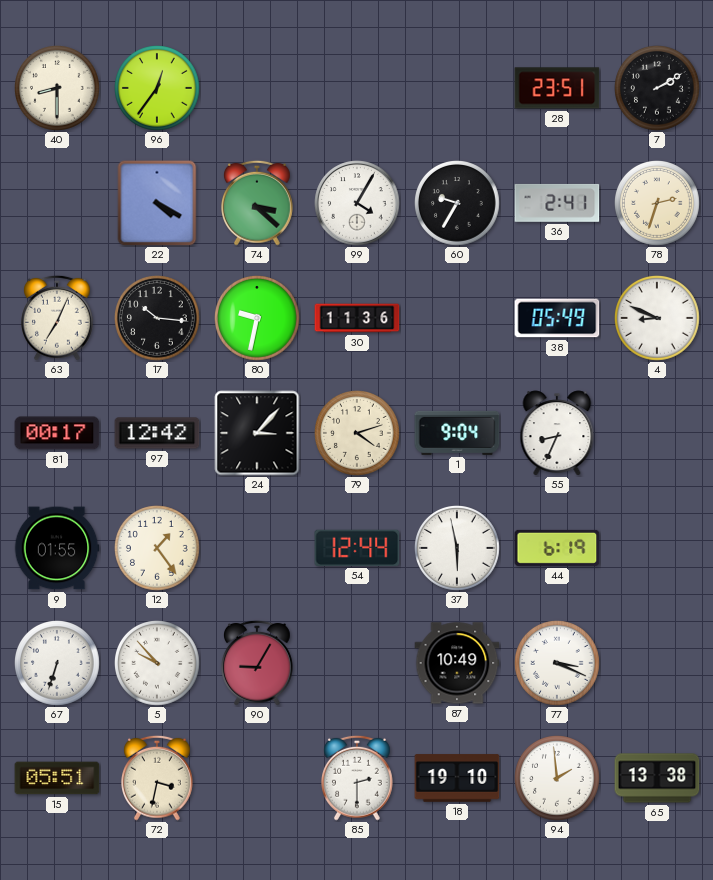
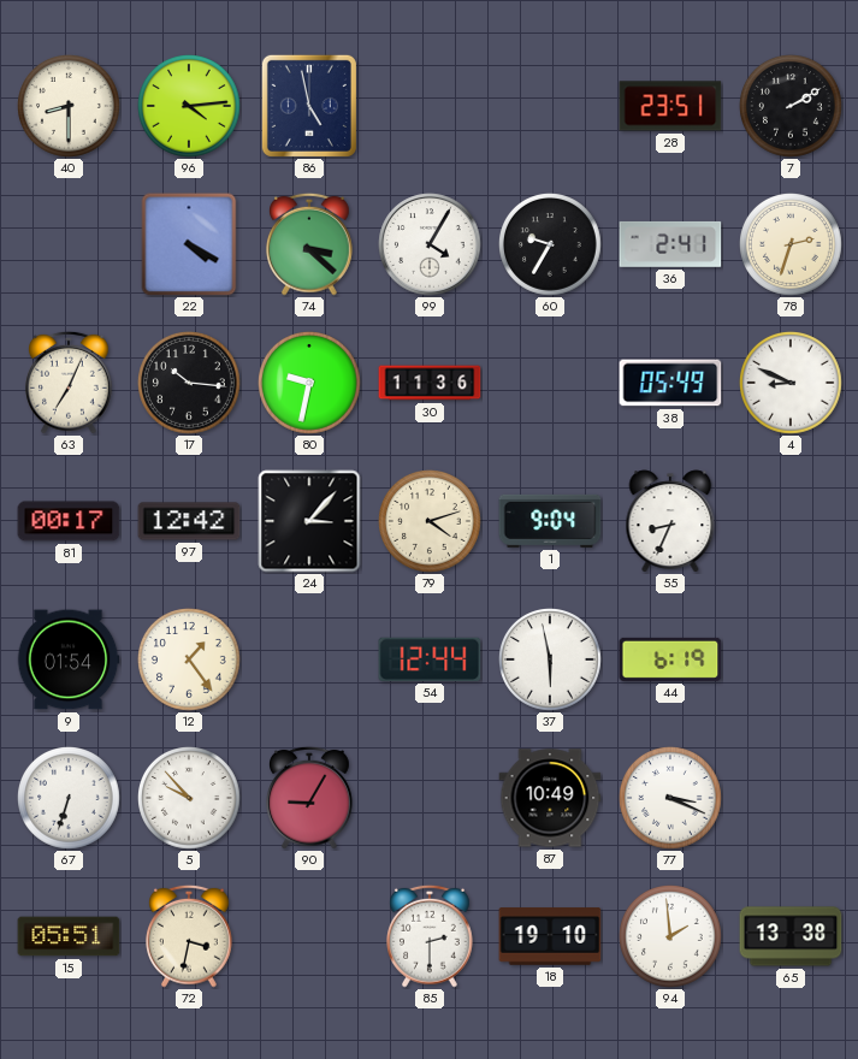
96: 12:36 -> 4:14 (190, 107)
86: none -> 4:58 (309, 106)
9: 01:55 -> 01:54 (69, 659)
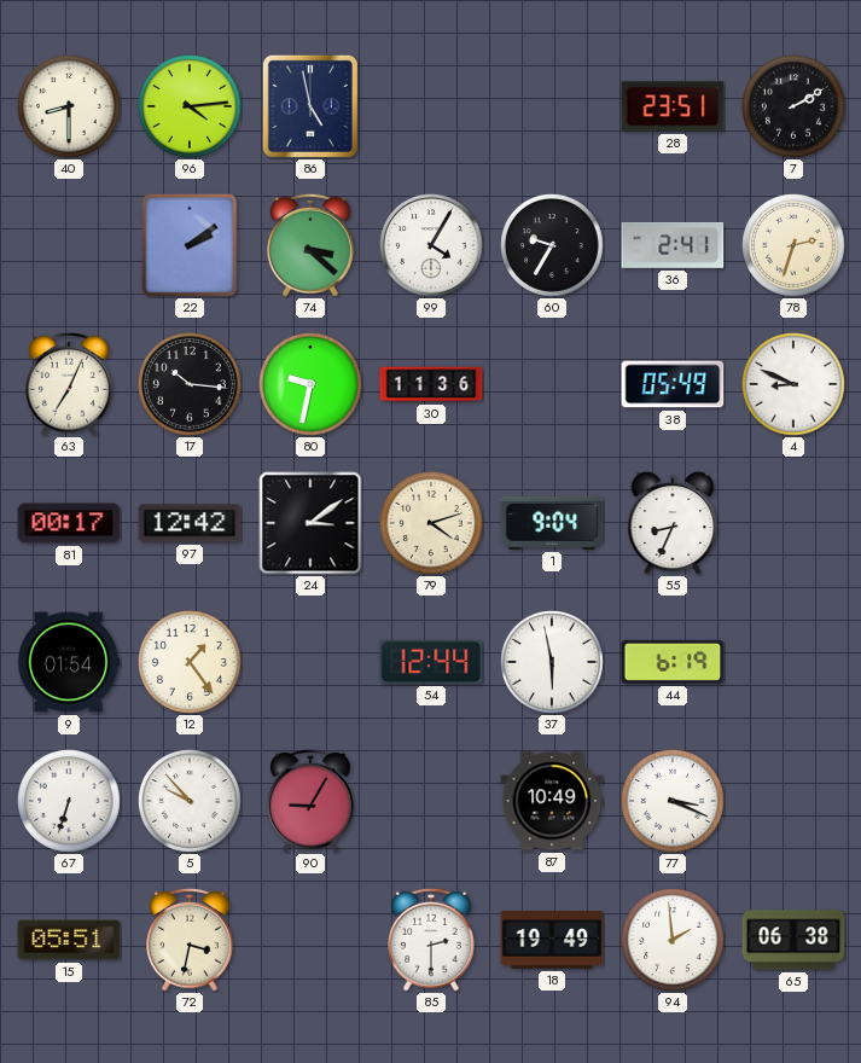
22: 4:20 -> 2:09 (190, 245)
24: 3:07 -> 3:09 (310, 523)
18: 19:10 -> 19:49 (552, 940)
65: 13:38 -> 06:38 (793, 940)
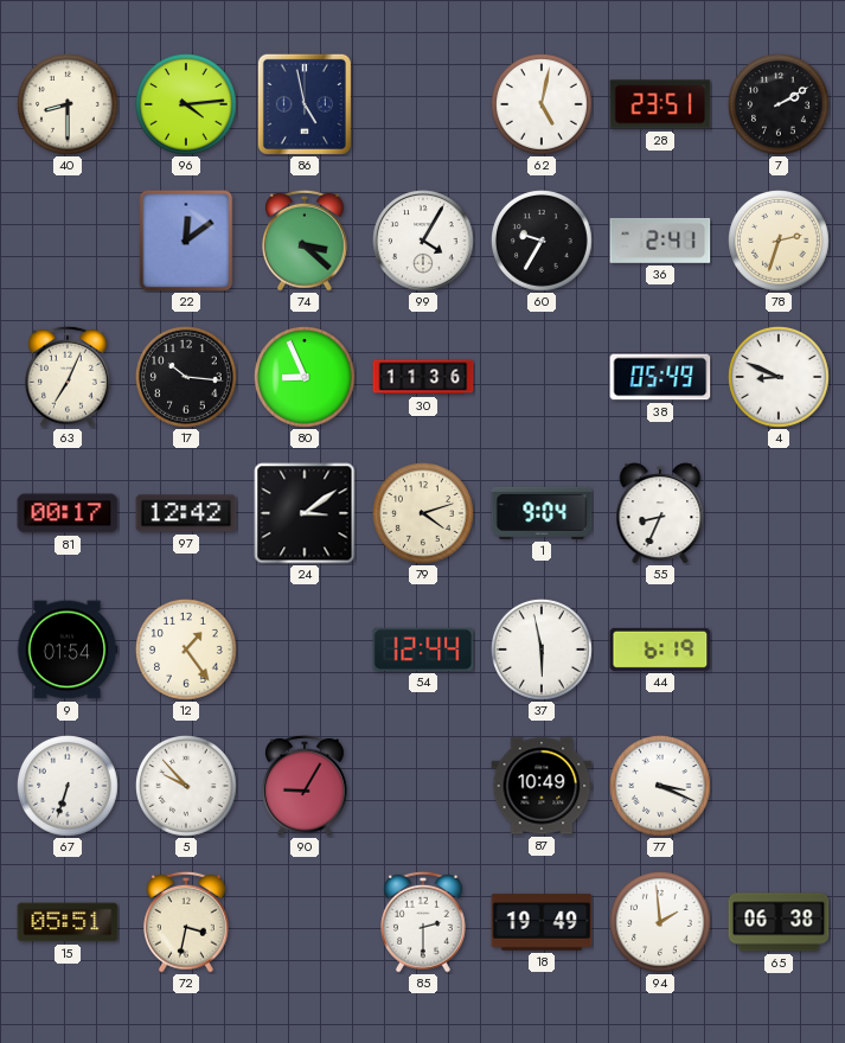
62: none -> 5:02 (543, 105)
22: 2:09 -> 12:09 (186, 241)
80: 9:32 -> 8:56 (306, 378)
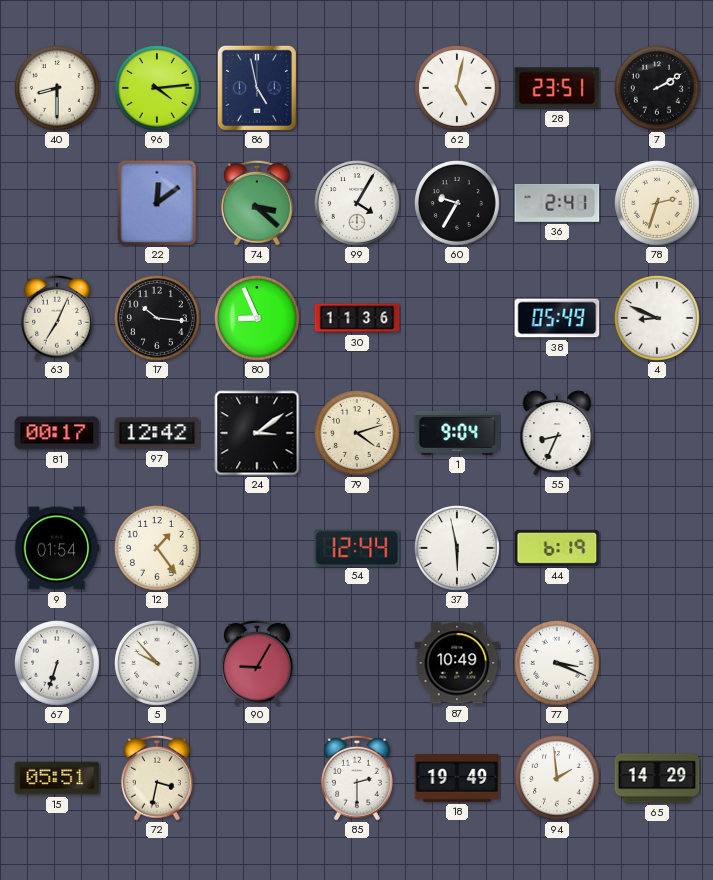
65: 06:38 -> 14:29 (657, 778)
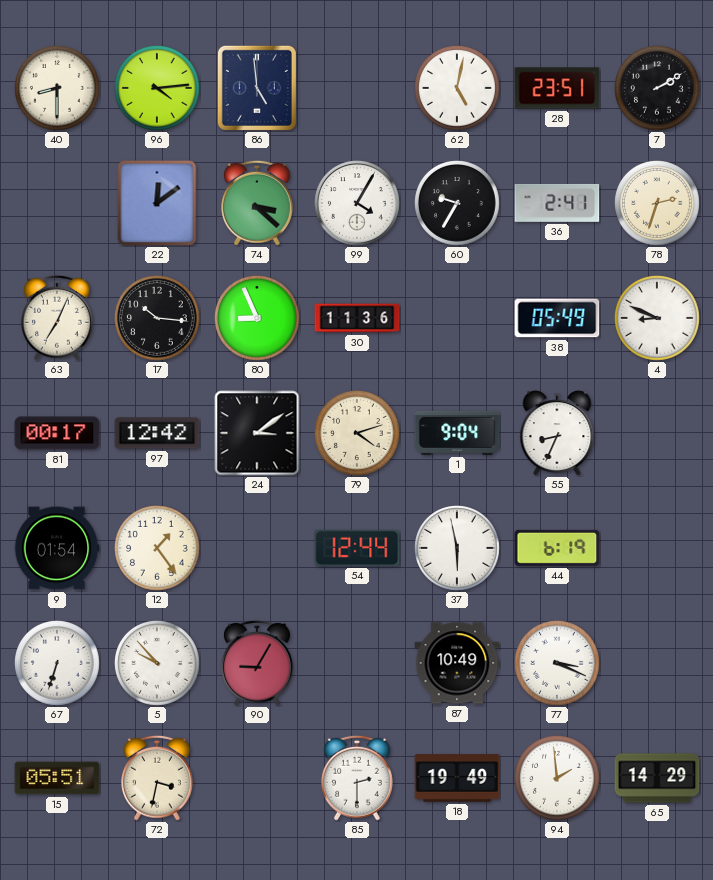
86: 4:58 -> 4:59 (257, 88)
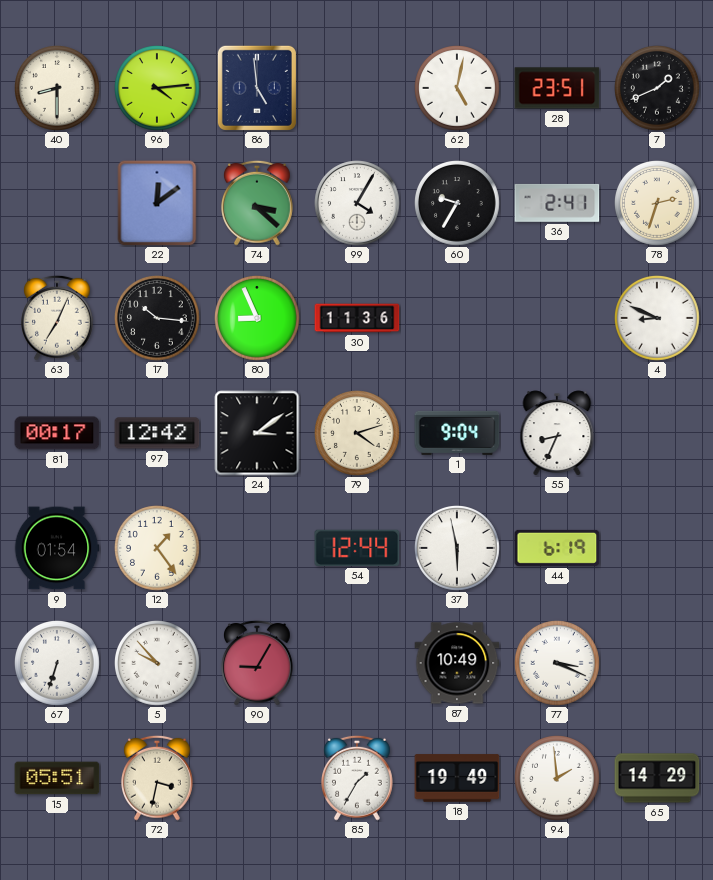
7: 2:10 -> 1:41 (658, 89)
38: 05:49 -> none (557, 318)
85: 2:30 -> 1:35 (358, 778)
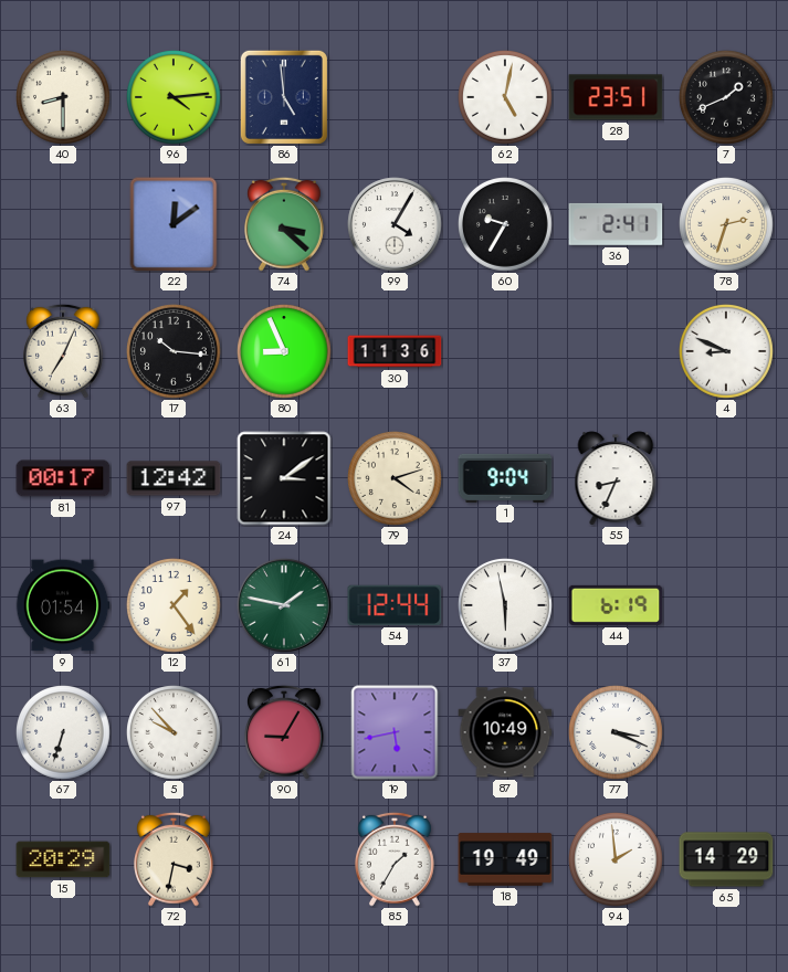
61: none -> 1:47 (284, 605)
19: none -> 5:43 (395, 732)
15: 05:51 -> 20:29 (63, 859)
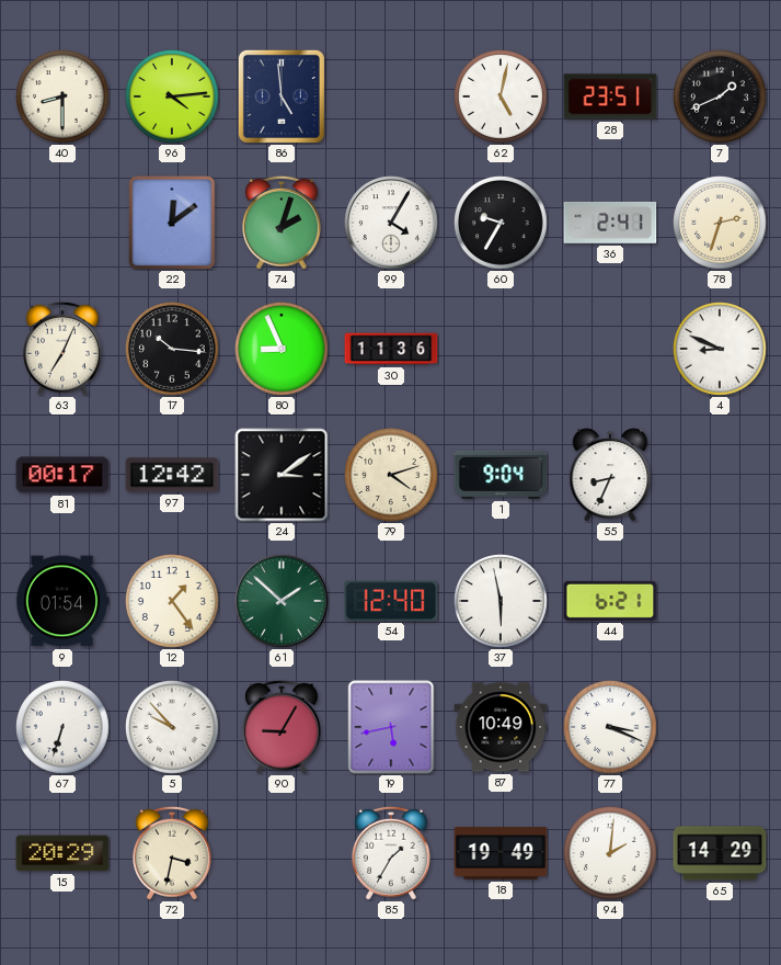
74: 3:22 -> 2:03 (283, 223)
61: 1:47 -> 1:52 (282, 601)
54: 12:44 -> 12:40 (391, 601)
44: 6:19 -> 6:21 (610, 601)
94: 1:59 -> 2:01 (611, 854)
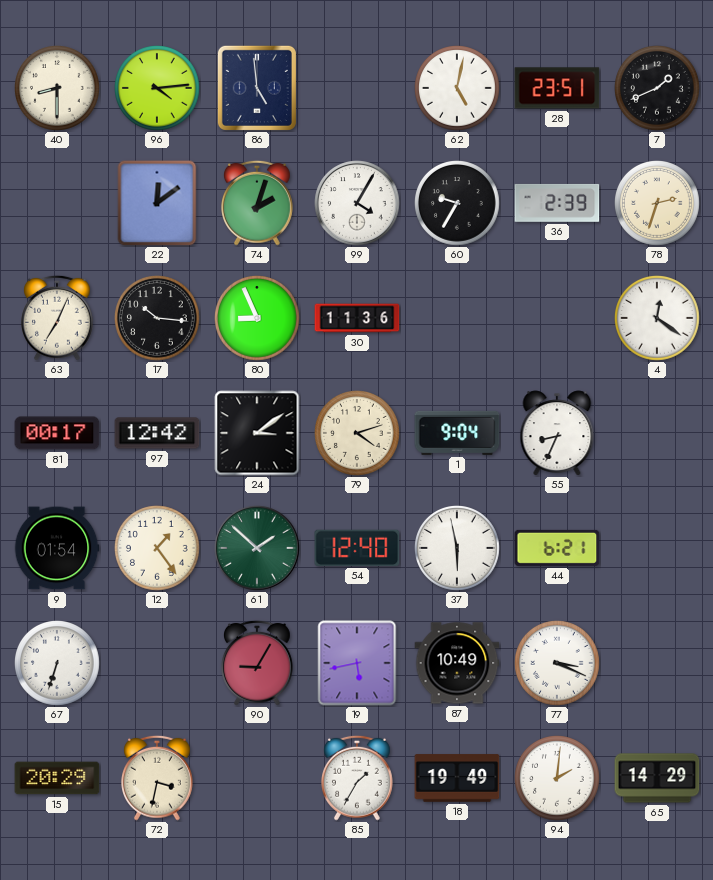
36: 2:41 -> 2:39 (557, 203)
4: 8:49 -> 12:21 (658, 319)
5: 9:53 -> none (173, 728)
